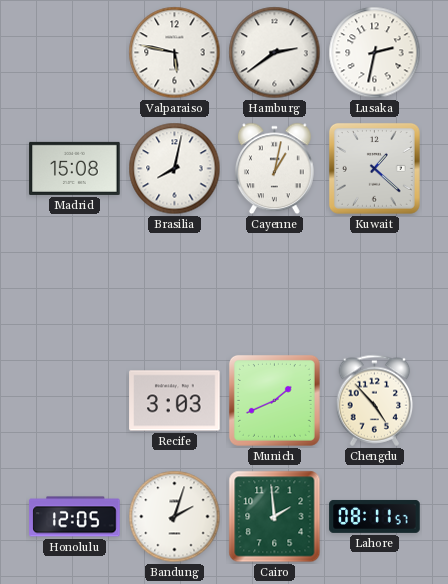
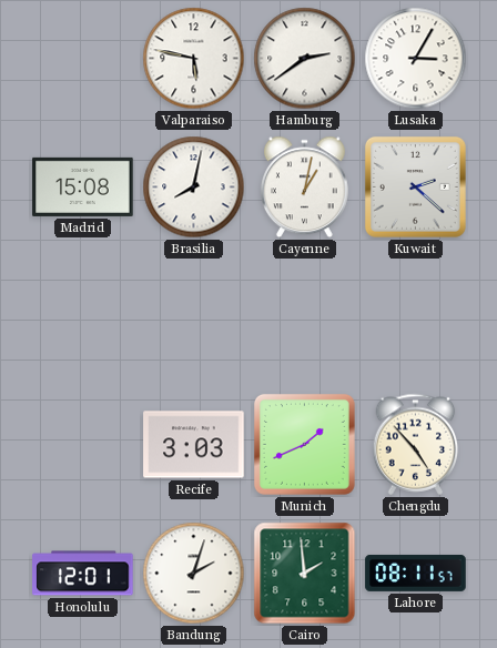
Lusaka: 2:32 -> 3:05 (416, 59)
Kuwait: 1:22 -> 2:22 (415, 186)
Honolulu: 12:05 -> 12:01 (83, 574)
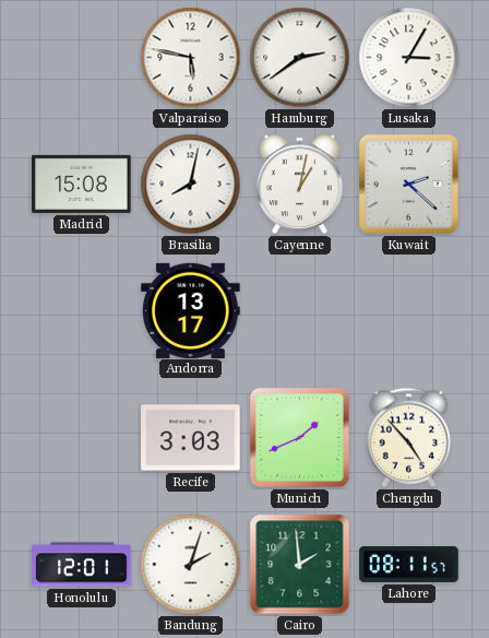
Andorra: none -> 13:17 (191, 310)
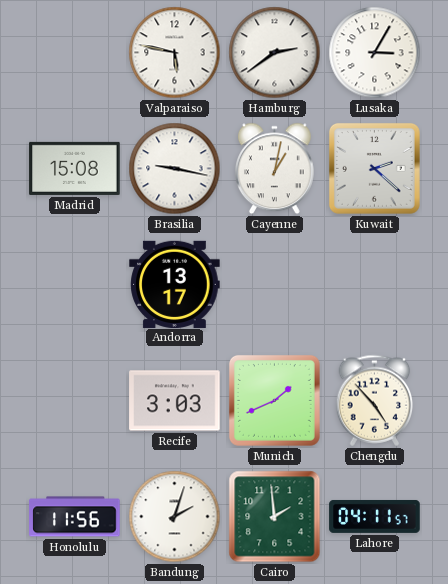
Brasilia: 8:02 -> 9:17 (175, 169)
Honolulu: 12:01 -> 11:56 (75, 517)
Lahore: 08:11 -> 04:11 (375, 516)
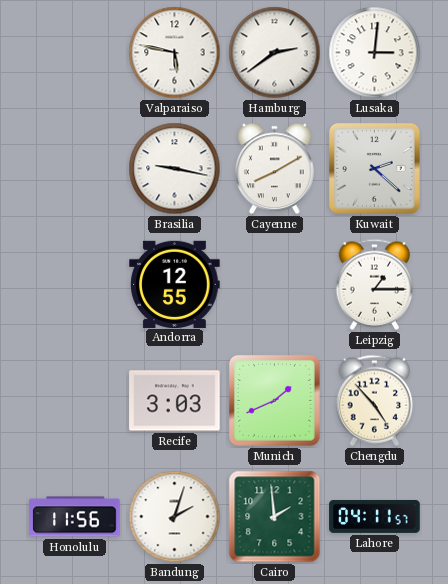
Lusaka: 3:05 -> 3:01 (375, 53)
Madrid: 15:08 -> none (75, 168)
Cayenne: 1:02 -> 8:10 (274, 169)
Andorra: 13:17 -> 12:55 (175, 284)
Leipzig: none -> 1:15 (375, 284)
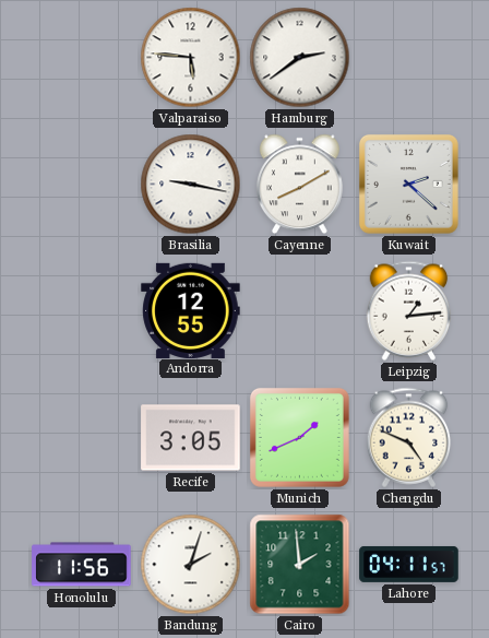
Valparaiso: 5:47 -> 5:46 (191, 58)
Lusaka: 3:01 -> none (375, 53)
Leipzig: 1:15 -> 1:14 (409, 310)
Recife: 3:03 -> 3:05 (191, 438)
Chengdu: 4:53 -> 4:49 (409, 437)
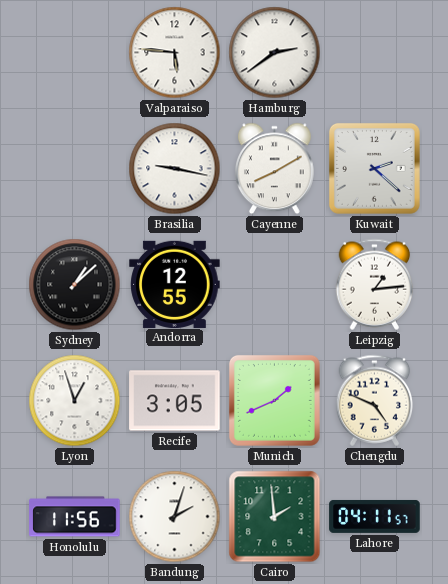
Sydney: none -> 1:08 (75, 285)
Lyon: none -> 12:57 (75, 401)
